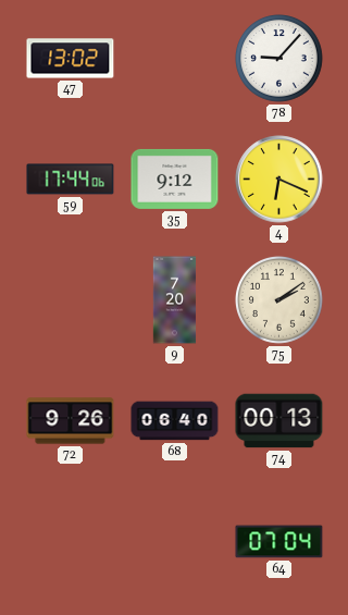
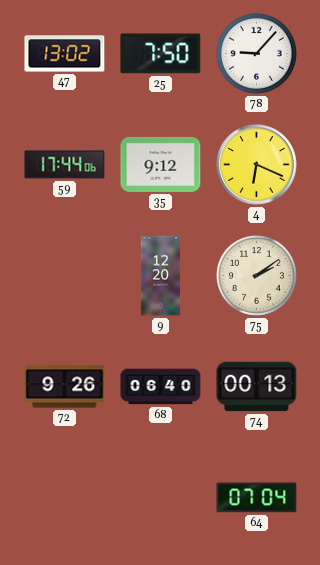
25: none -> 7:50 (161, 54)
9: 7:20 -> 12:20 (161, 276)
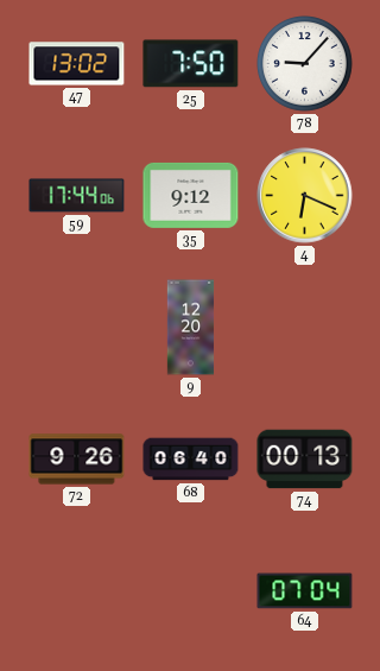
75: 2:09 -> none (257, 276)
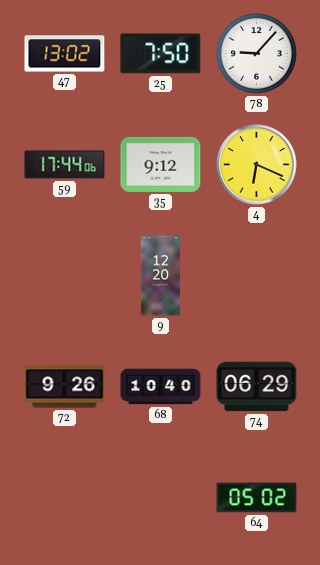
68: 06:40 -> 10:40 (161, 387)
74: 00:13 -> 06:29 (257, 387)
64: 07:04 -> 05:02 (257, 498)
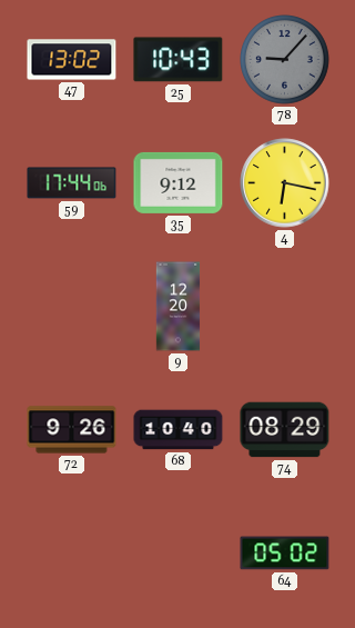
25: 7:50 -> 10:43 (179, 60)
78 dial: white -> grey (285, 60)
4: 6:19 -> 6:17 (285, 183)
74: 06:29 -> 08:29 (285, 430)
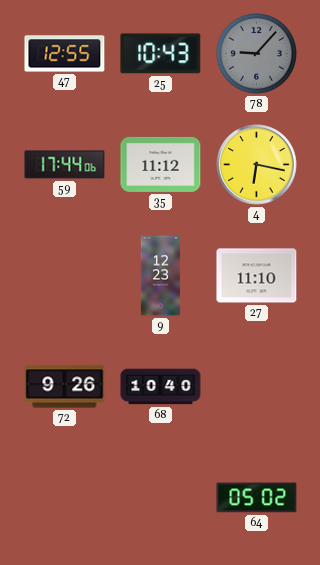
47: 13:02 -> 12:55 (65, 54)
35: 9:12 -> 11:12 (161, 164)
9: 12:20 -> 12:23 (161, 276)
27: none -> 11:10 (257, 276)
74: 08:29 -> none (285, 430)
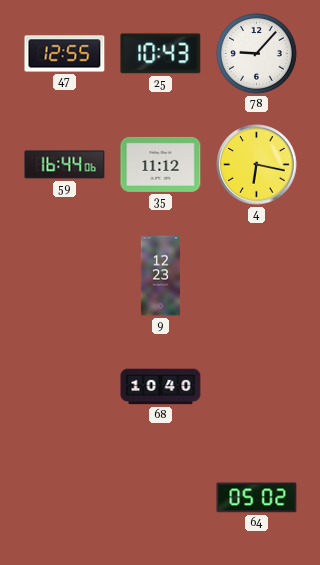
78 dial: grey -> white (257, 54)
59: 17:44 -> 16:44 (65, 165)
27: 11:10 -> none (257, 276)
72: 9:26 -> none (65, 387)
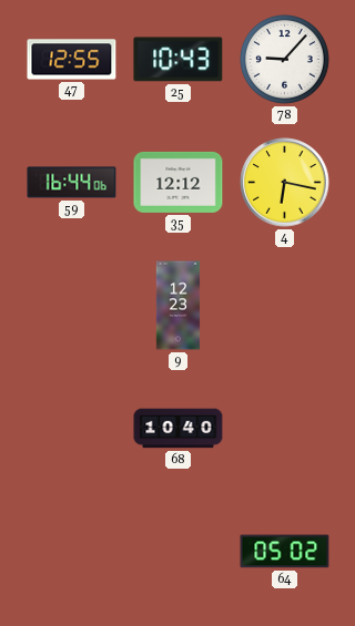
35: 11:12 -> 12:12 (179, 182)
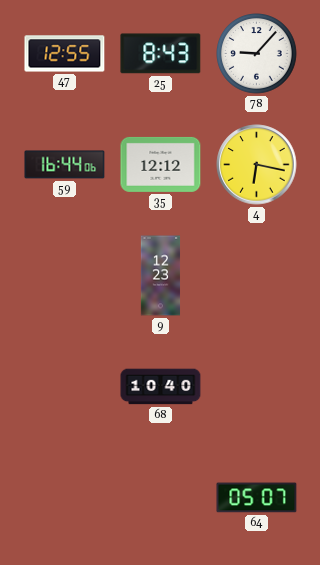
25: 10:43 -> 8:43 (161, 54)
64: 05:02 -> 05:07 (257, 498)
